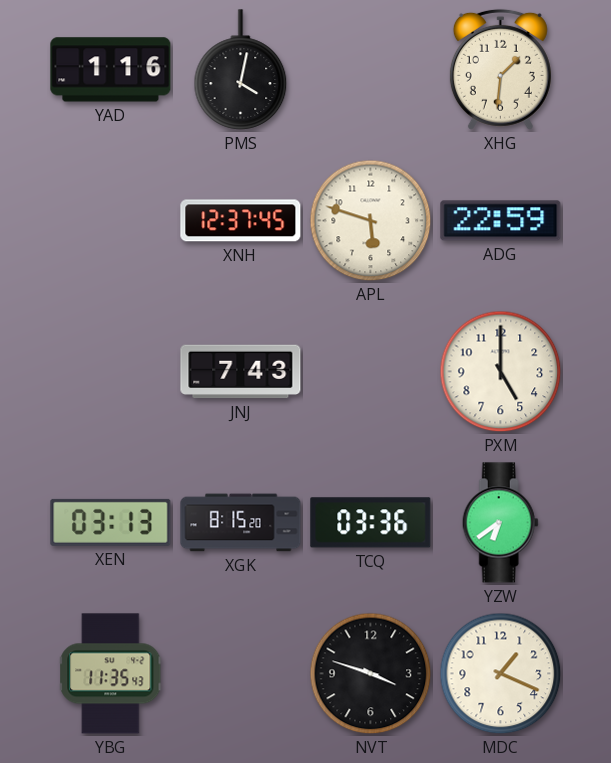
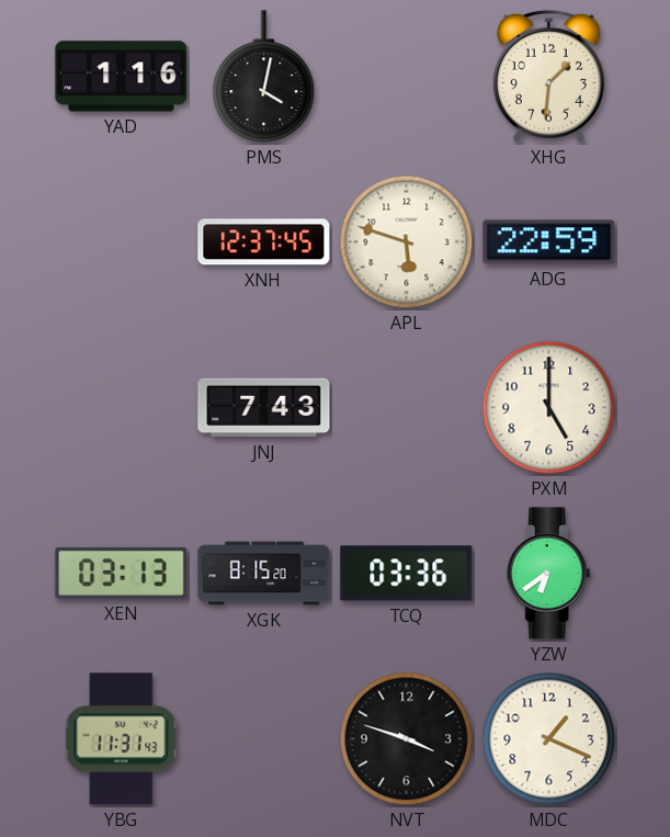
YBG: 11:35 -> 11:31 (122, 739)
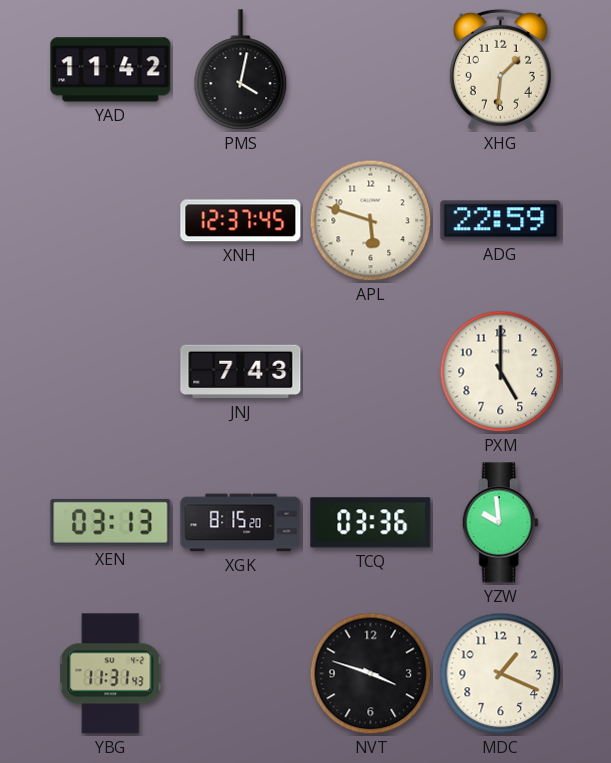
YAD: 1:16 -> 11:42 (111, 70)
YZW: 6:39 -> 9:59 (500, 523)
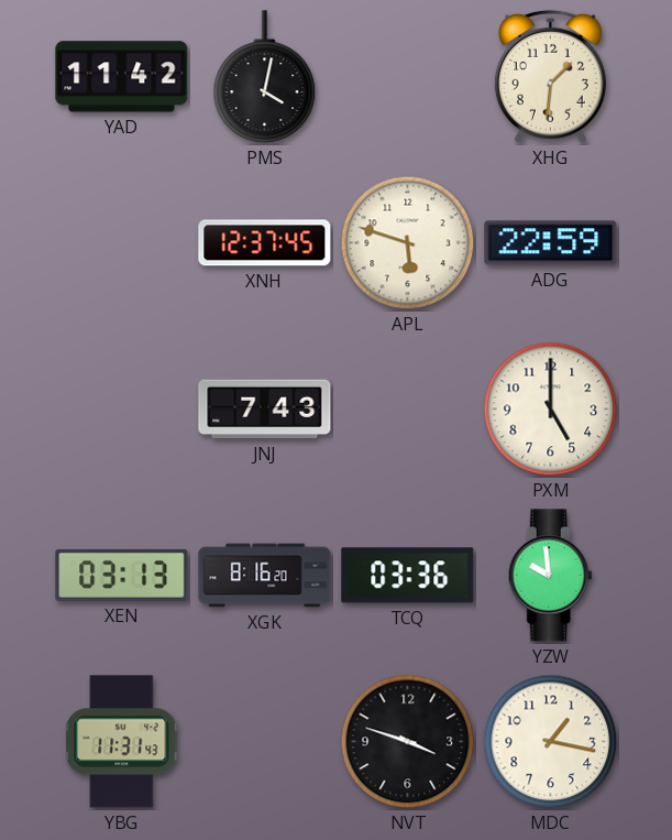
XGK: 8:15 -> 8:16 (265, 576)
MDC: 1:19 -> 1:17 (551, 742)
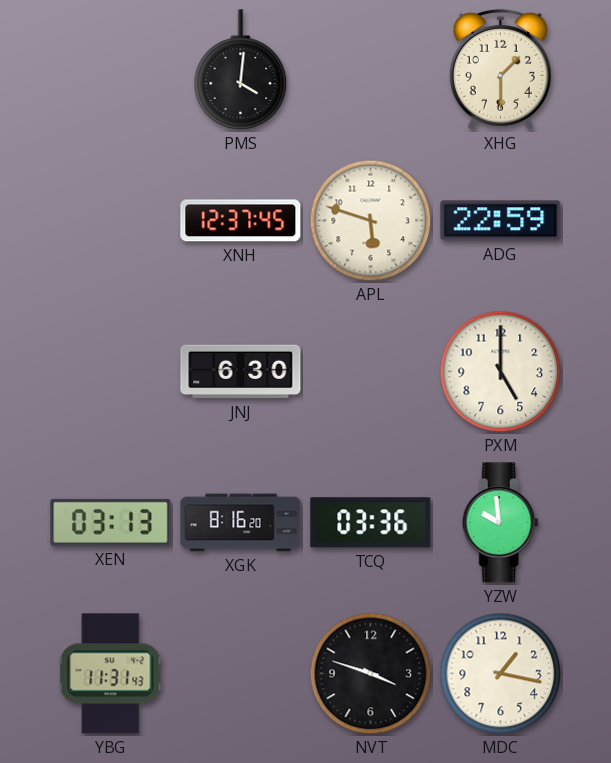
YAD: 11:42 -> none (122, 77)
PMS: 4:02 -> 4:01 (241, 70)
XHG: 1:31 -> 1:30 (500, 69)
JNJ: 7:43 -> 6:30 (241, 372)
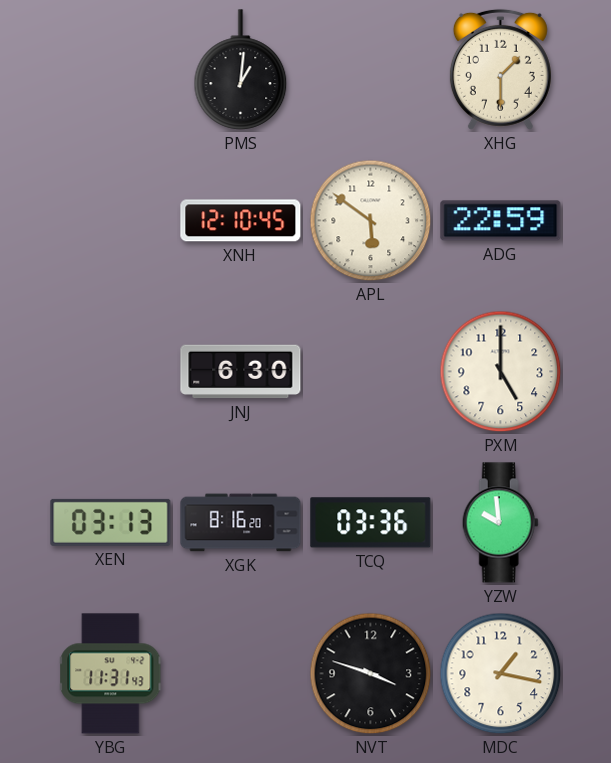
PMS: 4:01 -> 1:01 (241, 70)
XNH: 12:37 -> 12:10 (241, 221)
APL: 5:48 -> 5:51 (371, 221)
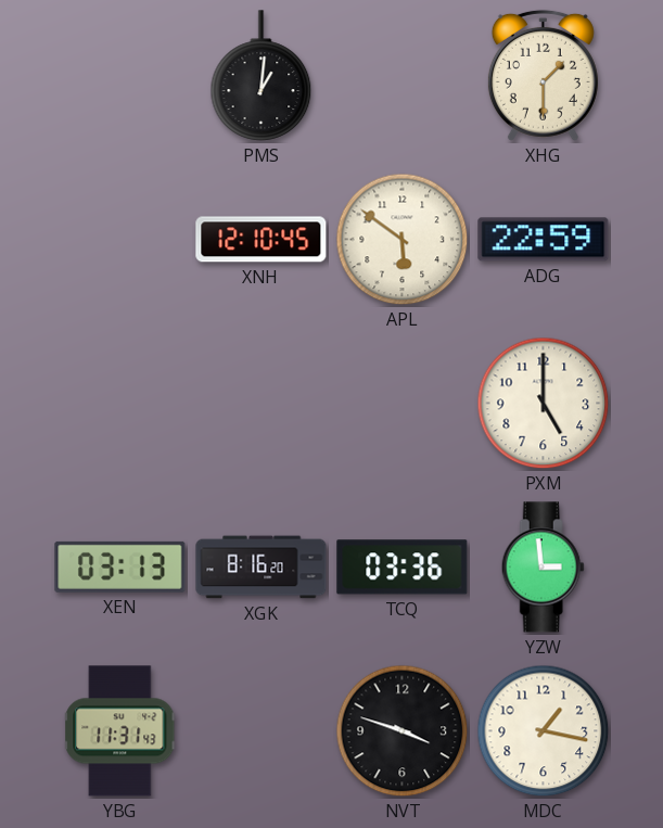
JNJ: 6:30 -> none (241, 372)
YZW: 9:59 -> 2:59 (543, 568)
